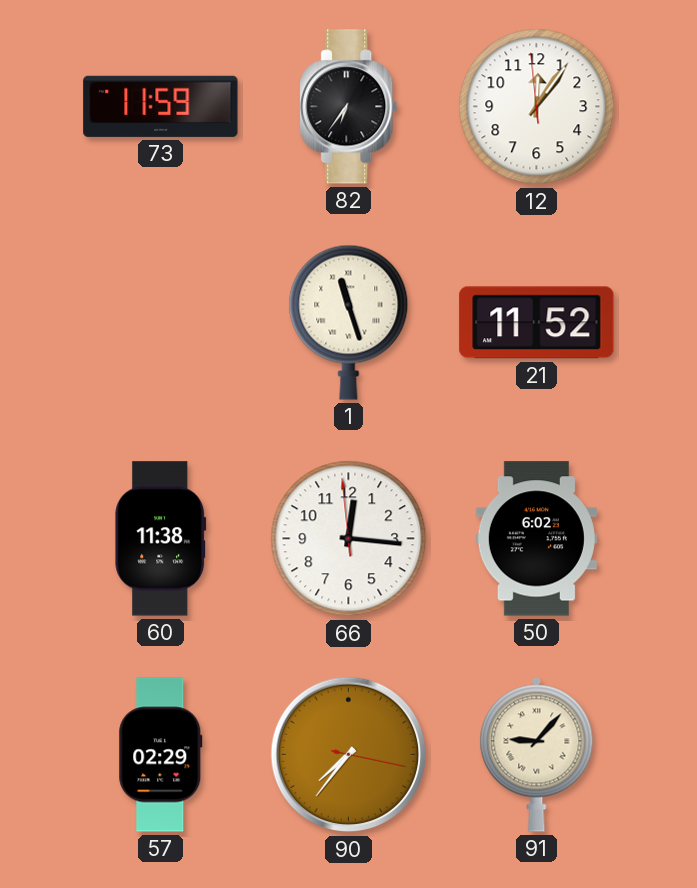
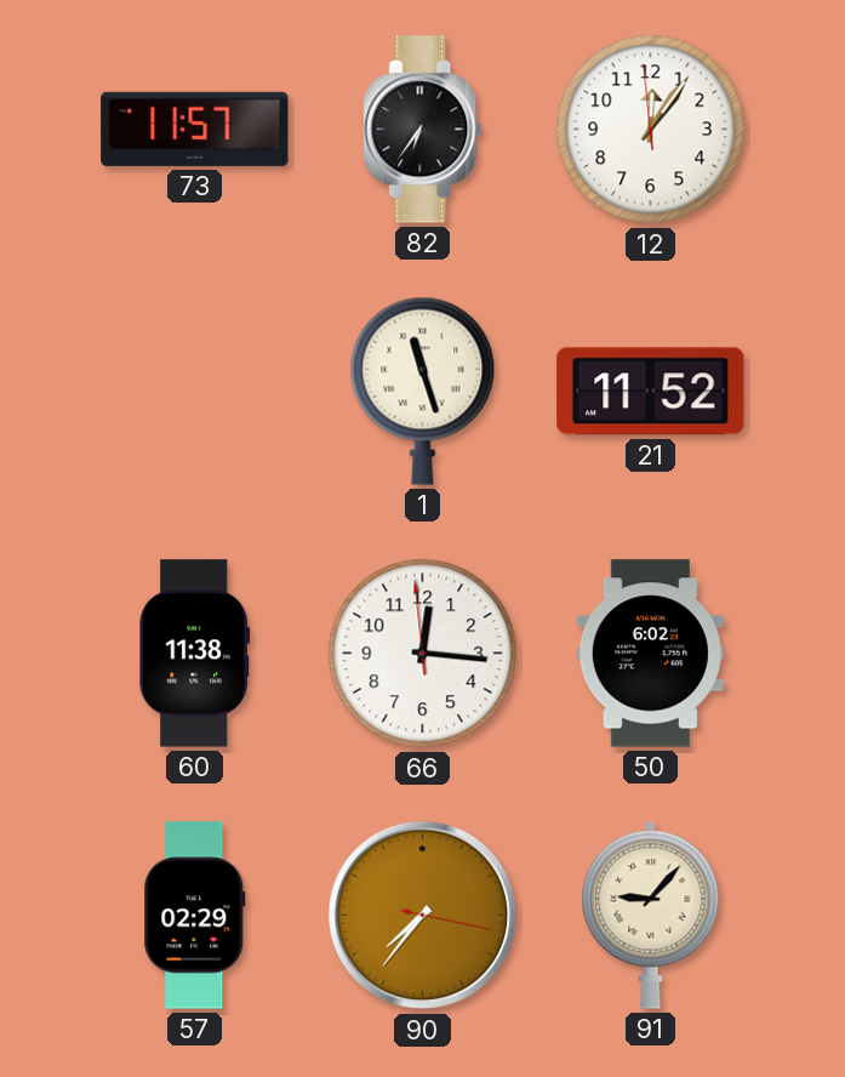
73: 11:59 -> 11:57 (195, 129)
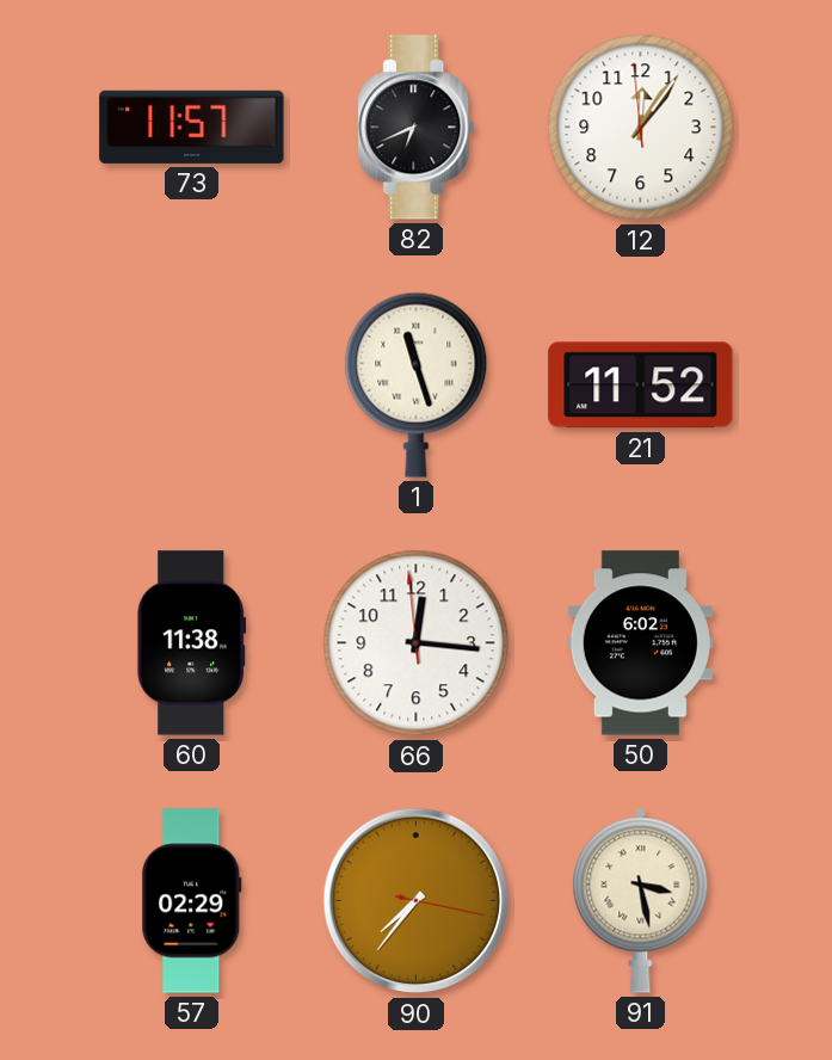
82: 6:36 -> 6:41 (417, 128)
91: 9:07 -> 3:28 (641, 900)
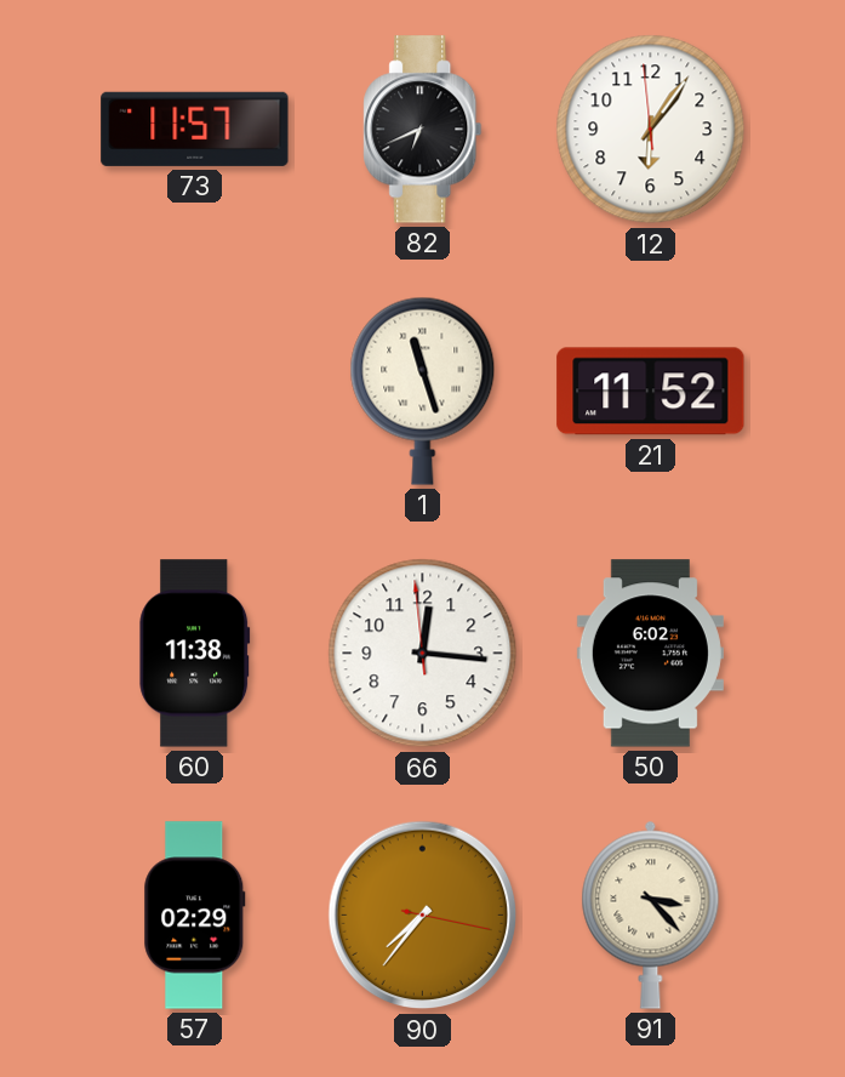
12: 12:05 -> 6:05 (651, 130)
91: 3:28 -> 3:23 (651, 914)
